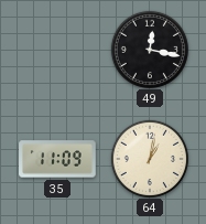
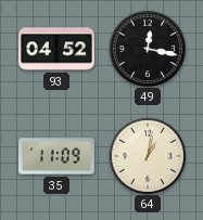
93: none -> 04:52 (56, 49)
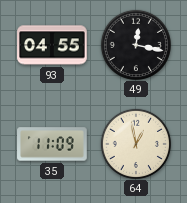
93: 04:52 -> 04:55 (52, 45)
64: 1:02 -> 12:58 (135, 143)
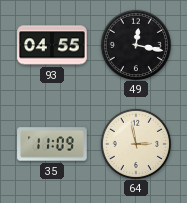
64: 12:58 -> 2:58 (135, 143)
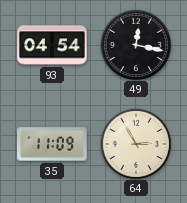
93: 04:55 -> 04:54 (52, 45)
64: 2:58 -> 2:55 (135, 143)
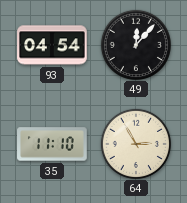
49: 12:17 -> 12:07 (135, 44)
35: 11:09 -> 11:10 (52, 144)
